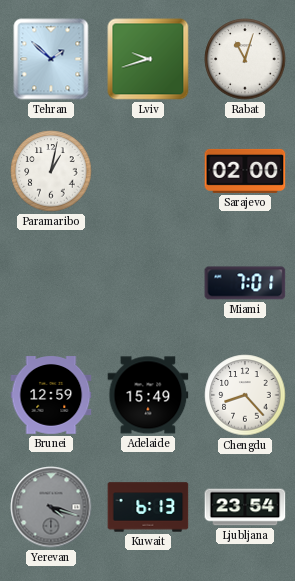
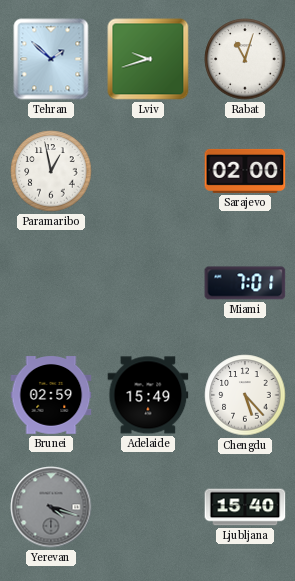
Paramaribo: 1:02 -> 12:58 (51, 171)
Brunei: 12:59 -> 02:59 (51, 395)
Chengdu: 8:23 -> 5:23 (245, 395)
Kuwait: 6:13 -> none (148, 507)
Ljubljana: 23:54 -> 15:40 (245, 507)
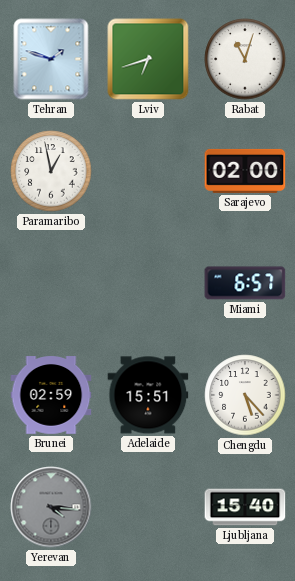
Tehran: 1:52 -> 1:48 (51, 59)
Lviv: 9:42 -> 6:42 (148, 59)
Miami: 7:01 -> 6:57 (245, 283)
Adelaide: 15:49 -> 15:51 (148, 395)
Yerevan: 4:18 -> 4:16 (51, 507)
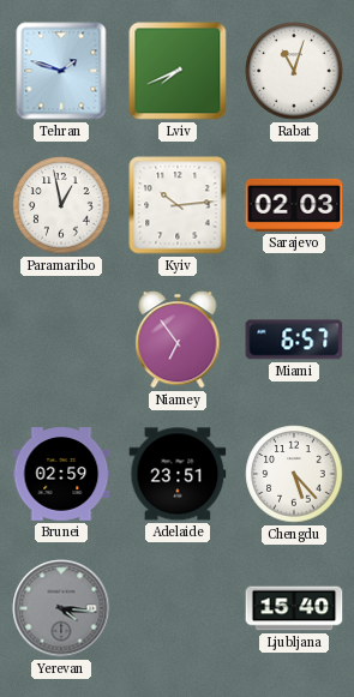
Lviv: 6:42 -> 7:41 (178, 71)
Kyiv: none -> 10:14 (178, 205)
Sarajevo: 02:00 -> 02:03 (294, 205)
Niamey: none -> 6:54 (178, 340)
Adelaide: 15:51 -> 23:51 (178, 474)
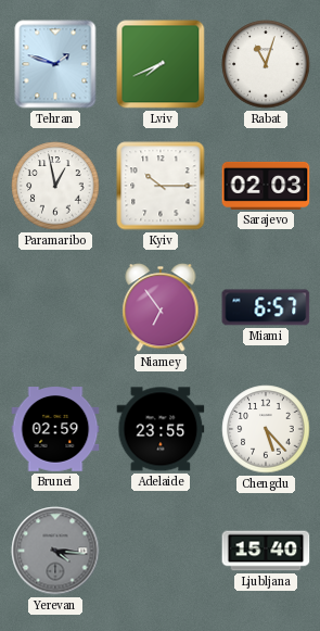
Kyiv: 10:14 -> 10:15 (161, 186)
Adelaide: 23:51 -> 23:55 (161, 429)
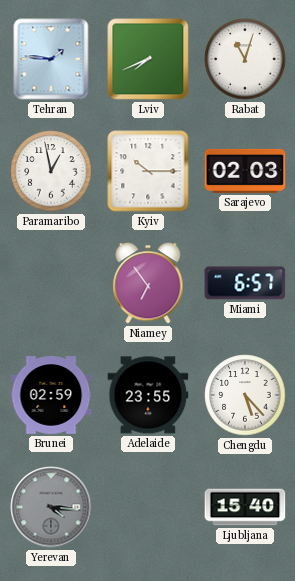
Tehran: 1:48 -> 1:46 (51, 59)
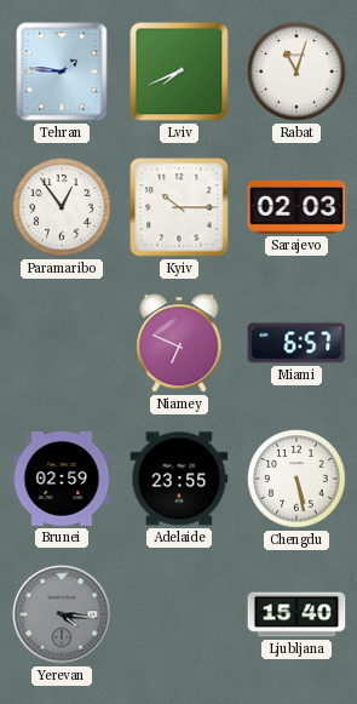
Paramaribo: 12:58 -> 12:54 (62, 207)
Niamey: 6:54 -> 6:49 (179, 343)
Chengdu: 5:23 -> 5:28 (296, 479)
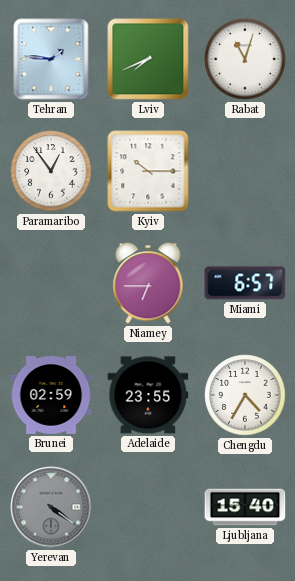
Sarajevo: 02:03 -> none (296, 207)
Niamey: 6:49 -> 6:45 (148, 283)
Chengdu: 5:28 -> 4:35 (245, 395)
Yerevan: 4:16 -> 4:21 (51, 507)
